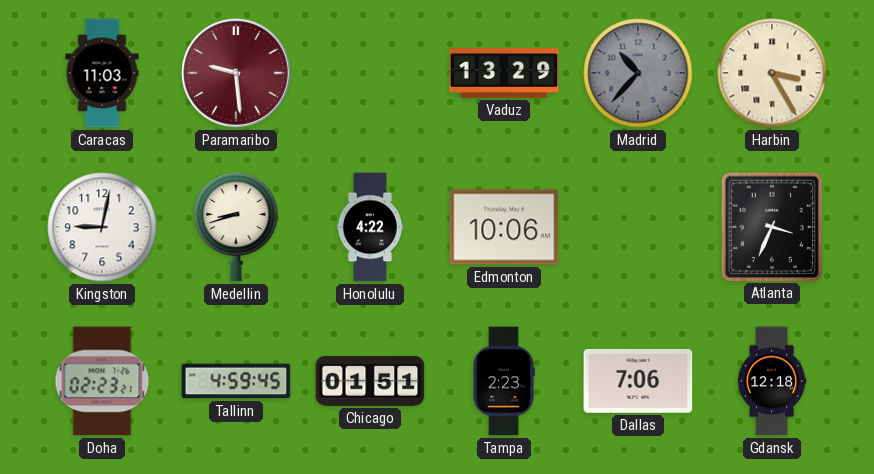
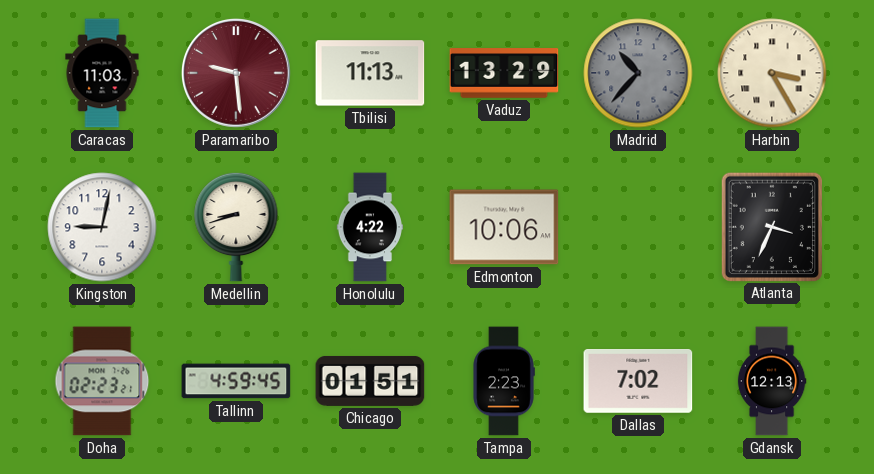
Tbilisi: none -> 11:13 (370, 73)
Dallas: 7:06 -> 7:02 (638, 382)
Gdansk: 12:18 -> 12:13 (772, 381)
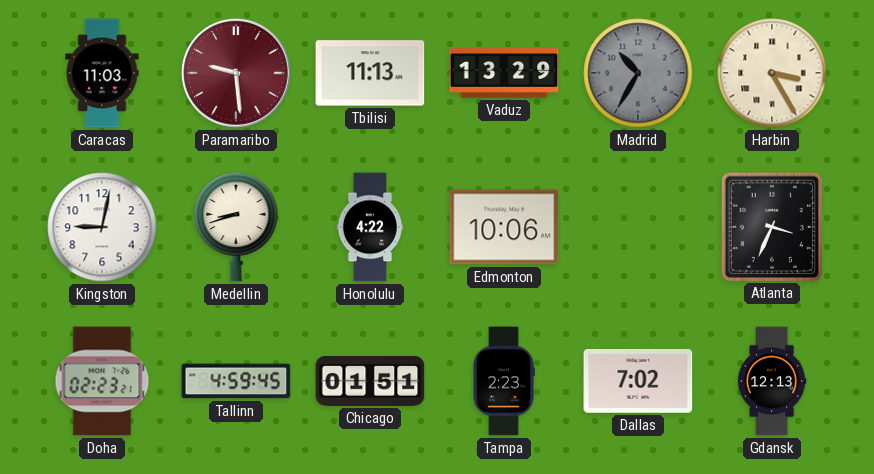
Madrid: 10:37 -> 10:35 (638, 73)
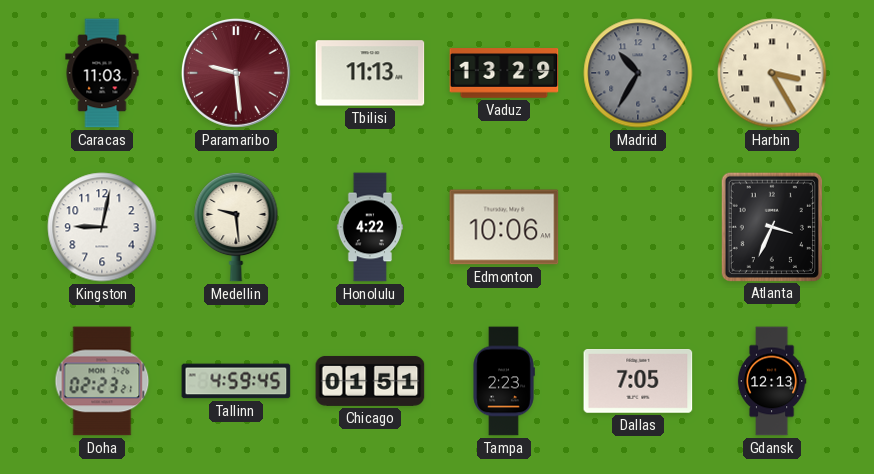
Medellin: 8:42 -> 9:29 (236, 227)
Dallas: 7:02 -> 7:05 (638, 382)
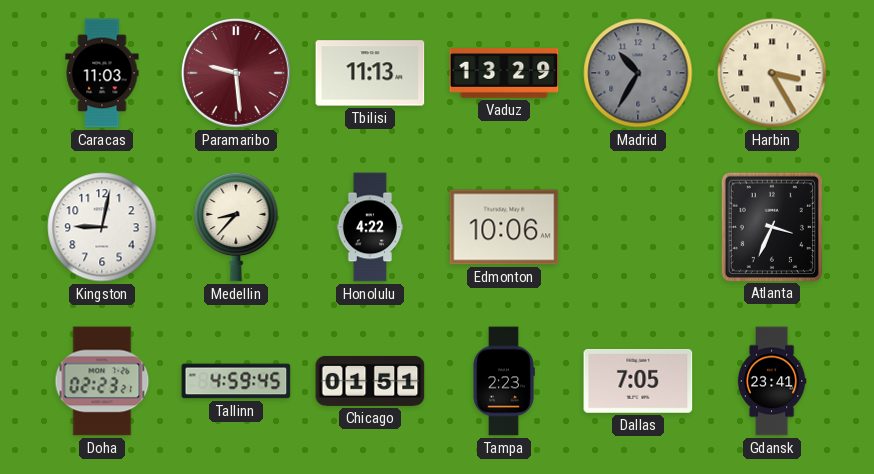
Medellin: 9:29 -> 8:37 (236, 227)
Gdansk: 12:13 -> 23:41 (772, 381)
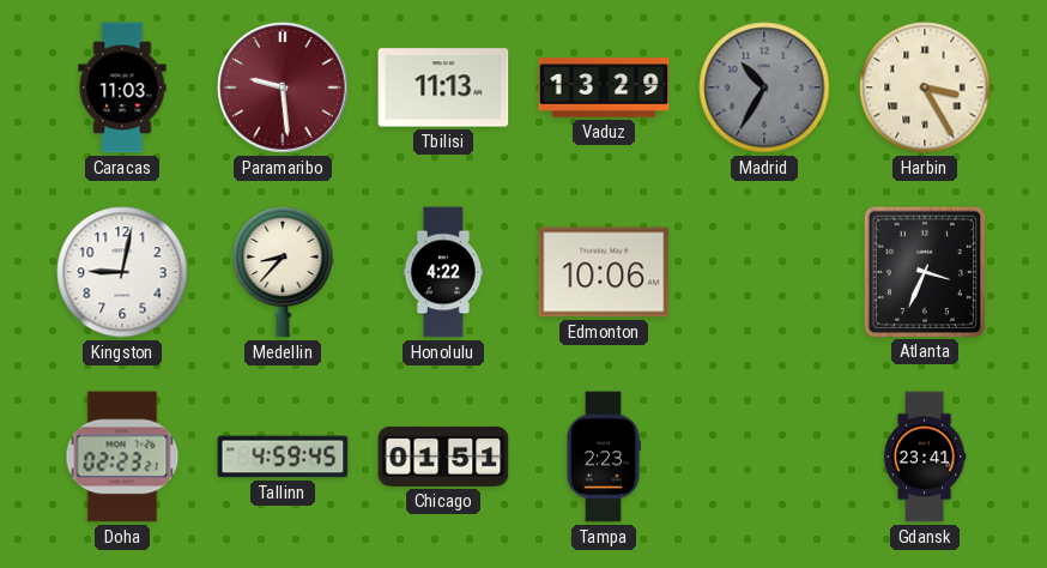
Dallas: 7:05 -> none (638, 382)
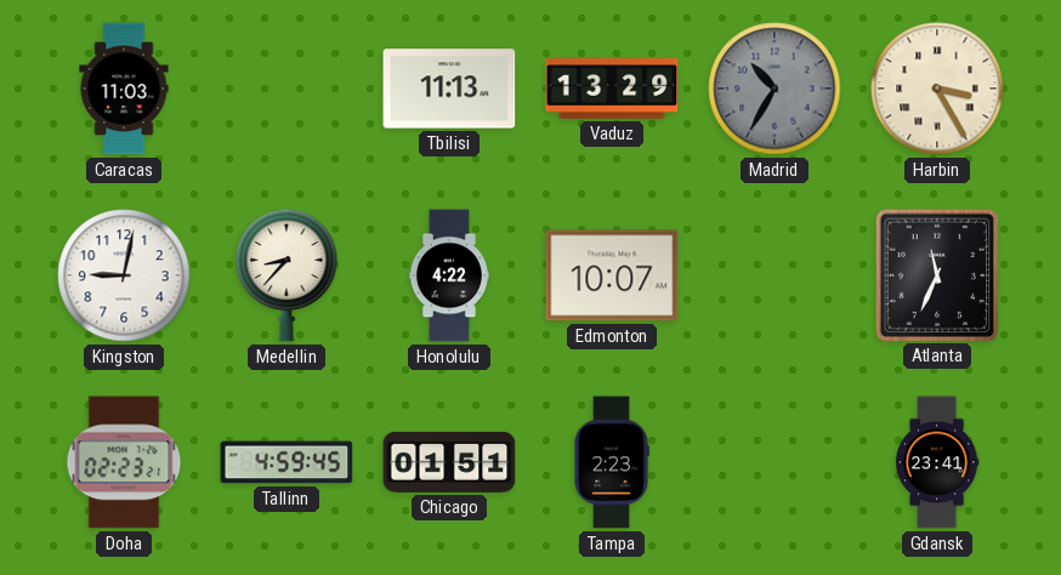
Paramaribo: 9:29 -> none (283, 87)
Edmonton: 10:06 -> 10:07 (612, 275)
Atlanta: 3:34 -> 11:34 (937, 274)
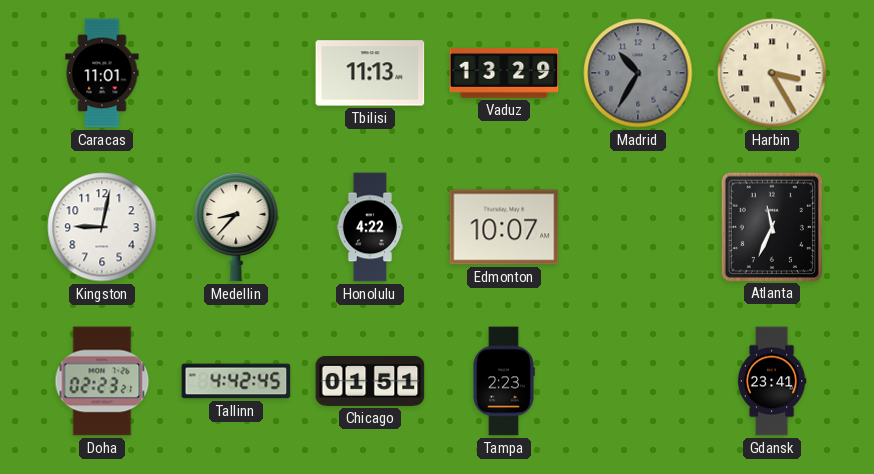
Caracas: 11:03 -> 11:01 (102, 73)
Tallinn: 4:59 -> 4:42 (236, 381)
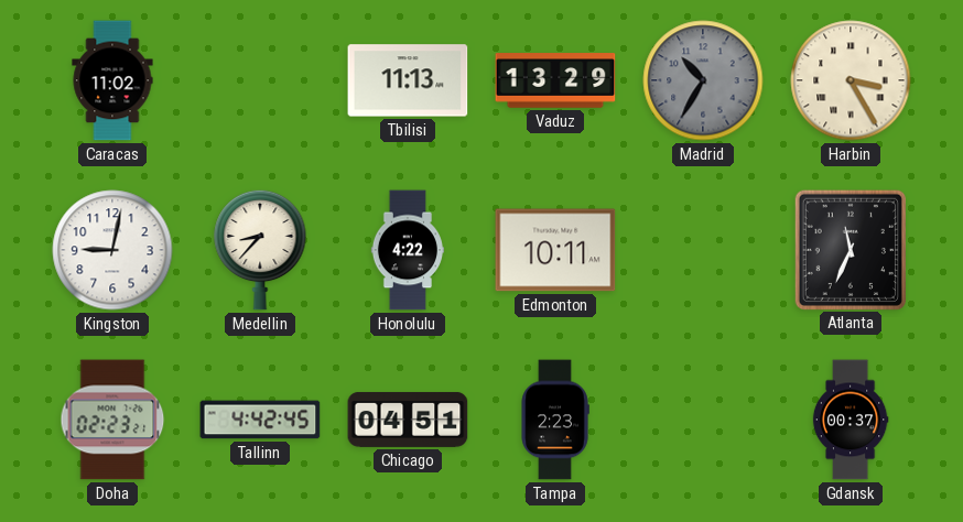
Caracas: 11:01 -> 11:02 (112, 80)
Edmonton: 10:07 -> 10:11 (555, 250)
Chicago: 01:51 -> 04:51 (408, 420)
Gdansk: 23:41 -> 00:37 (851, 420)
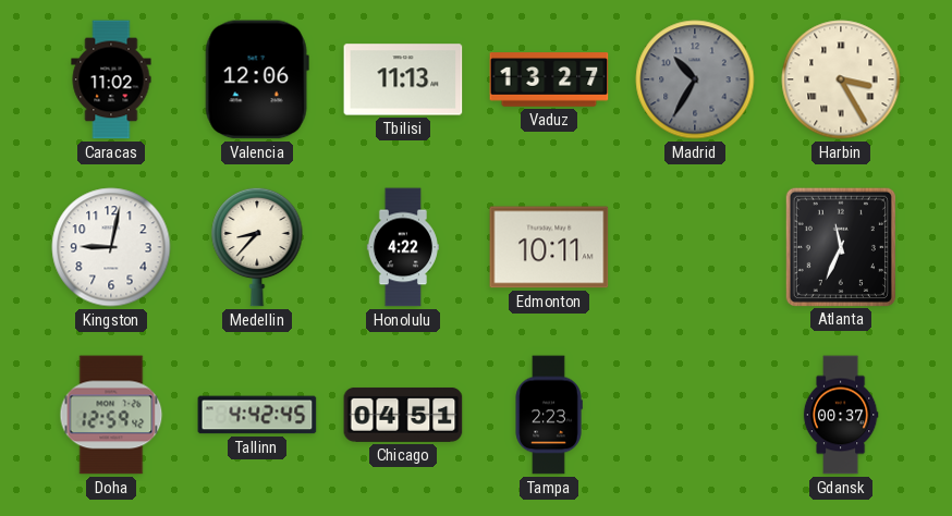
Valencia: none -> 12:06 (257, 79)
Vaduz: 13:29 -> 13:27 (549, 79)
Doha: 02:23 -> 12:59 (111, 415)
